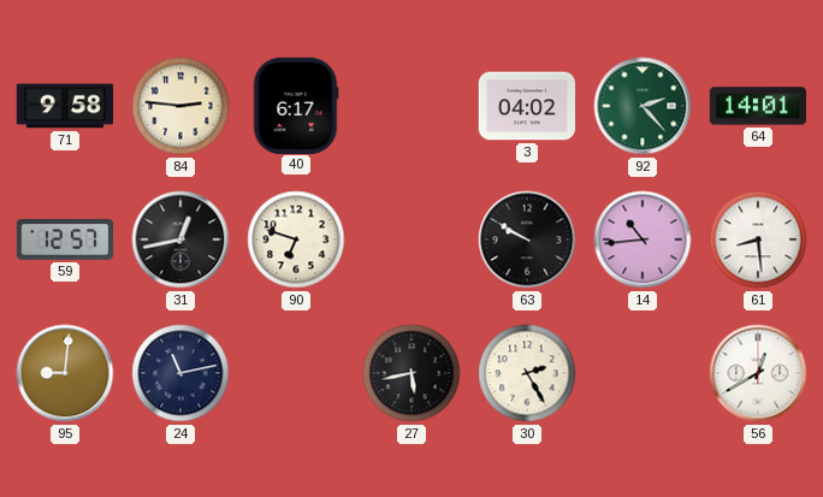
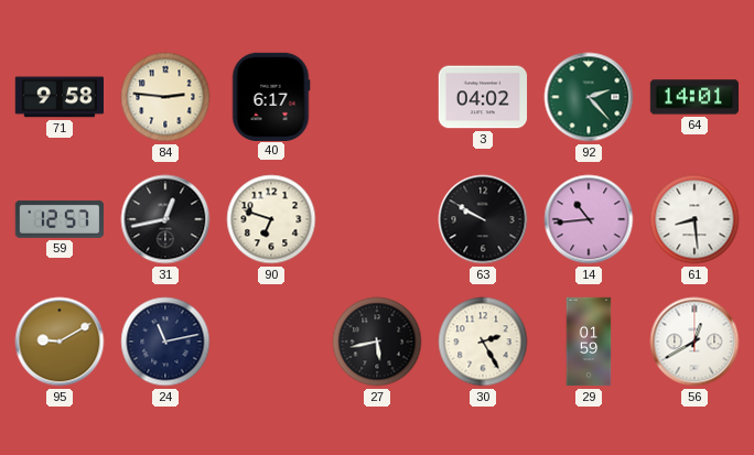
95: 9:01 -> 9:10 (60, 342)
29: none -> 01:59 (589, 342)
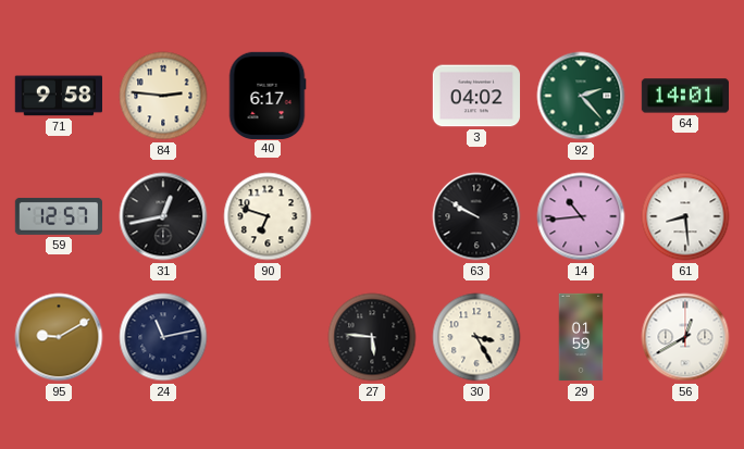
27: 5:43 -> 5:46 (372, 337)
30: 2:25 -> 3:25 (476, 337)
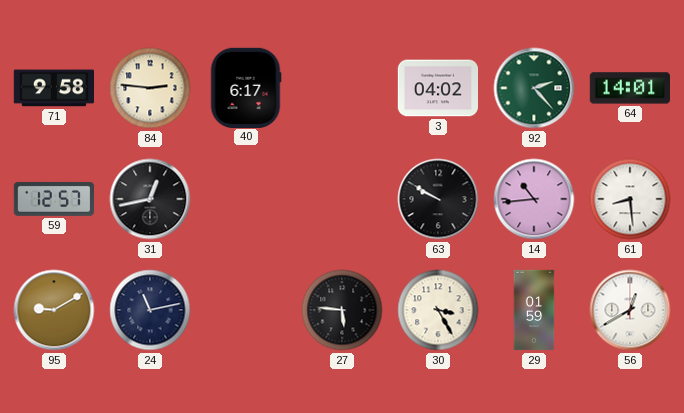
90: 6:48 -> none (268, 216)
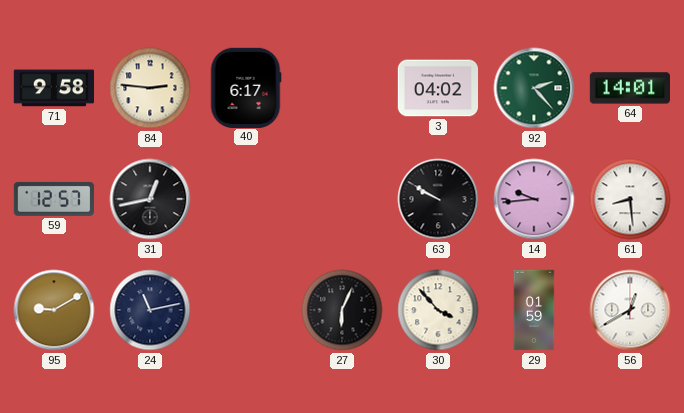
14: 10:44 -> 9:44 (534, 199)
27: 5:46 -> 6:04 (342, 310)
30: 3:25 -> 3:53 (438, 310)
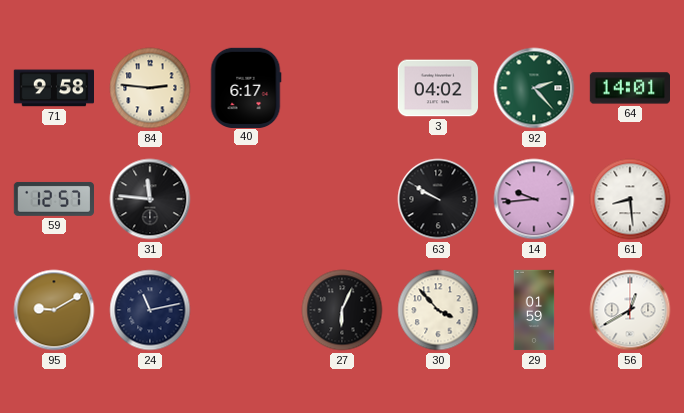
31: 12:43 -> 11:46 (150, 199)
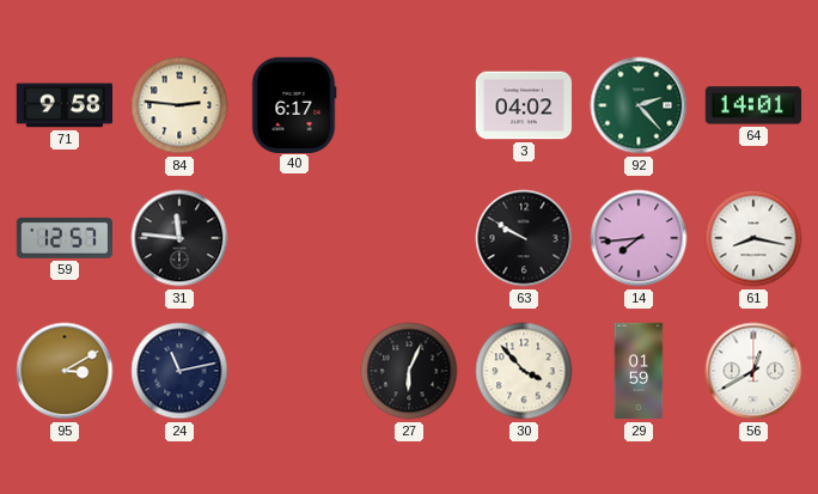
14: 9:44 -> 7:44 (639, 238)
61: 8:29 -> 8:17 (753, 238)
95: 9:10 -> 3:10 (65, 371)
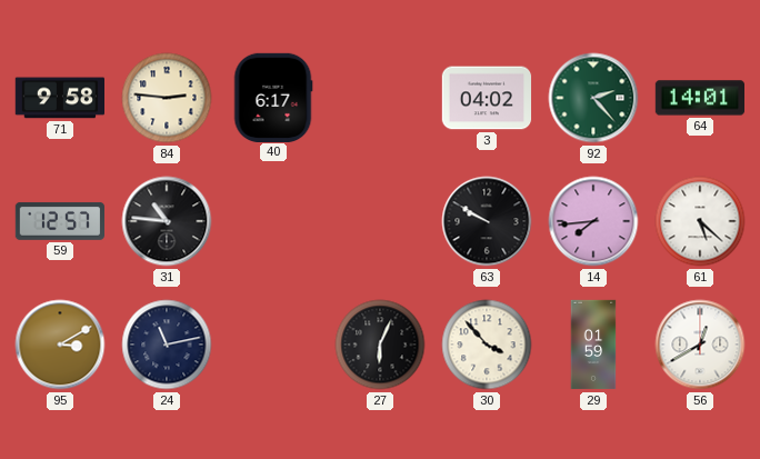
31: 11:46 -> 10:46 (167, 221)
61: 8:17 -> 5:22 (700, 221)
